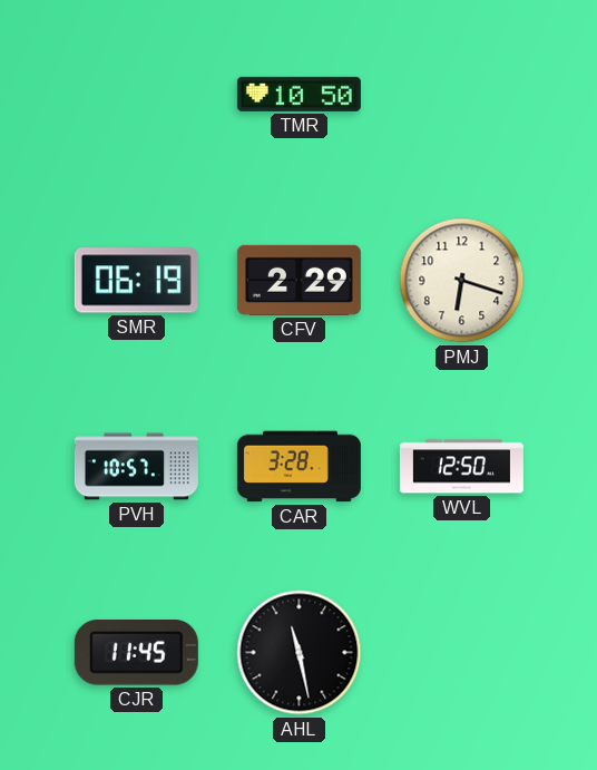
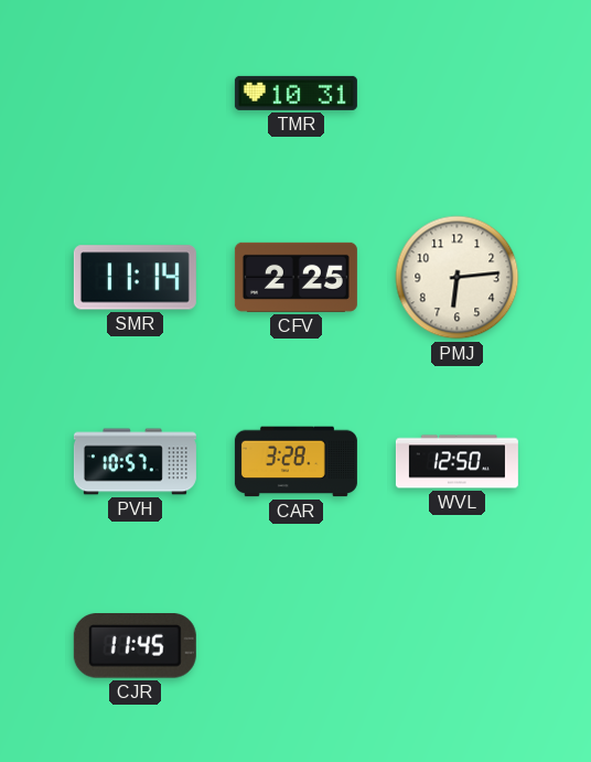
TMR: 10:50 -> 10:31 (295, 93)
SMR: 06:19 -> 11:14 (135, 278)
CFV: 2:29 -> 2:25 (295, 277)
PMJ: 6:18 -> 6:14 (458, 278)
AHL: 11:28 -> none (300, 653)
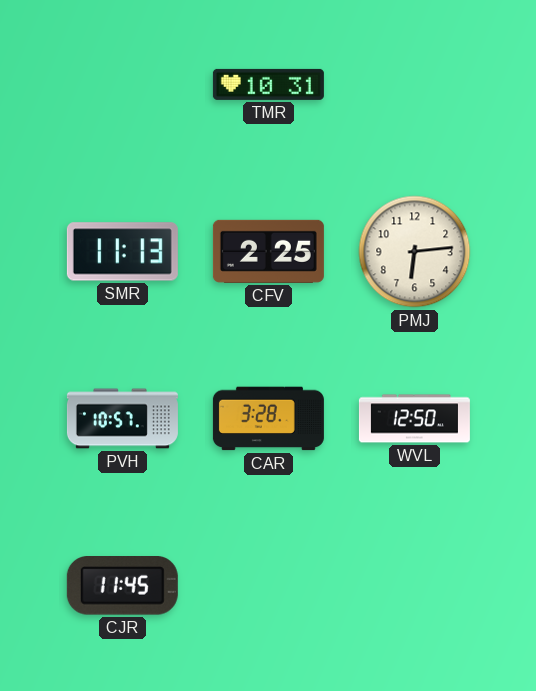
SMR: 11:14 -> 11:13 (122, 252)
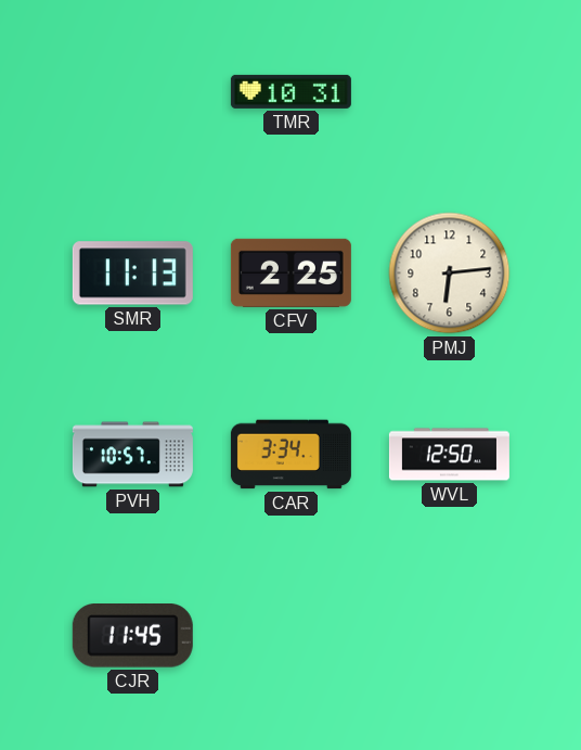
CAR: 3:28 -> 3:34 (290, 455)
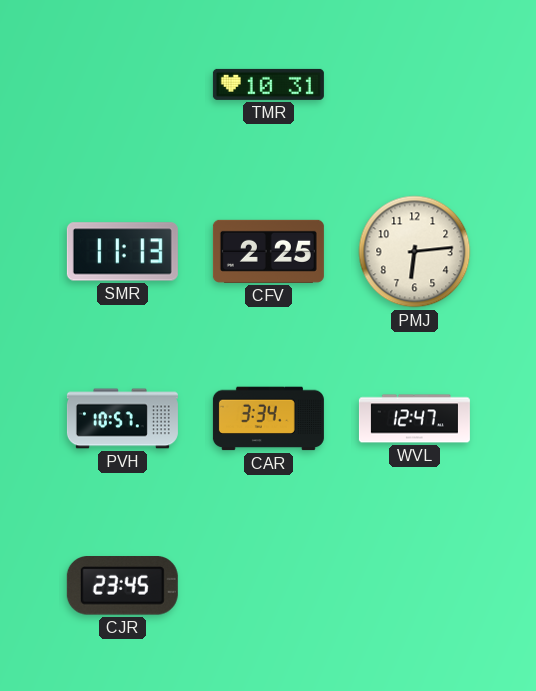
WVL: 12:50 -> 12:47 (414, 419)
CJR: 11:45 -> 23:45 (122, 586)
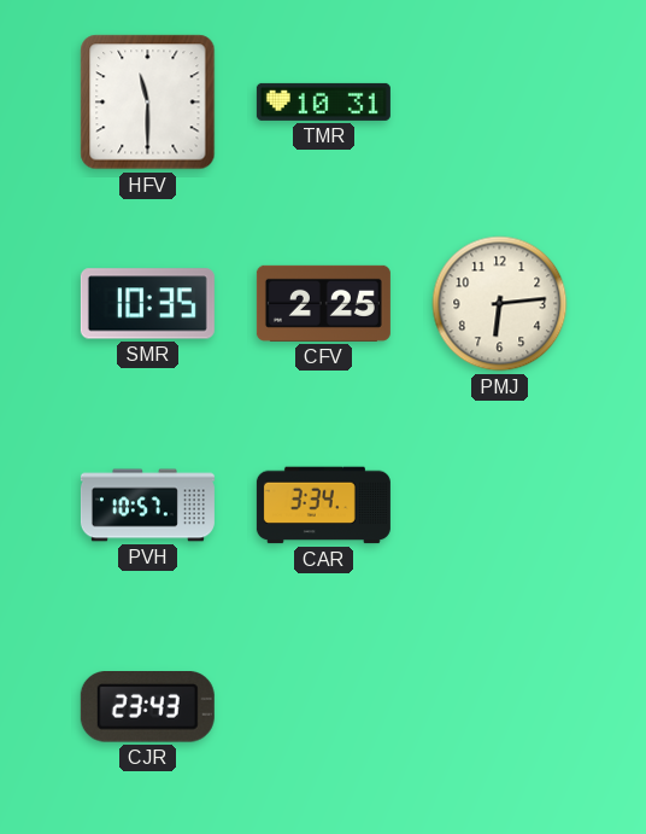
HFV: none -> 11:30 (148, 103)
SMR: 11:13 -> 10:35 (147, 304)
WVL: 12:47 -> none (414, 419)
CJR: 23:45 -> 23:43 (147, 707)
